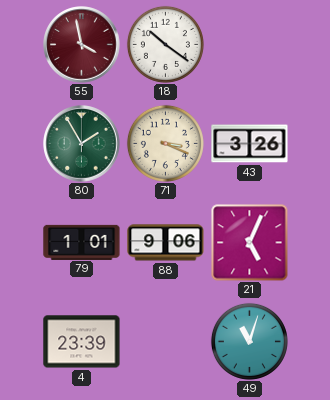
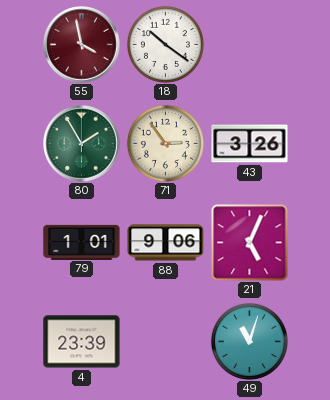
71: 3:19 -> 2:54 (165, 143)
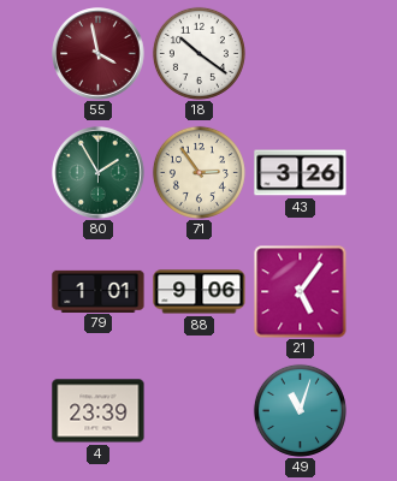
21: 5:04 -> 5:06 (301, 292)
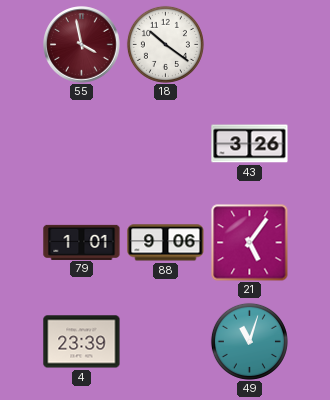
80: 1:55 -> none (99, 173)
71: 2:54 -> none (198, 172)
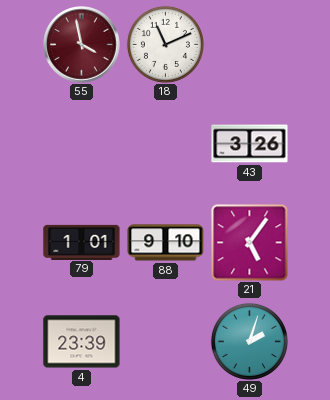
18: 10:21 -> 11:11 (165, 44)
88: 9:06 -> 9:10 (166, 243)
49: 11:03 -> 2:03 (249, 341)
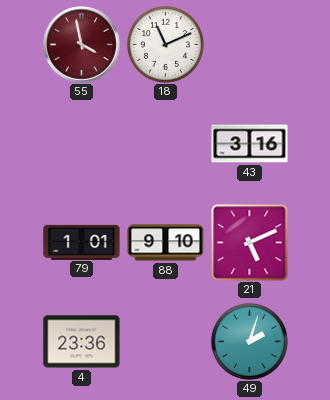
43: 3:26 -> 3:16 (250, 144)
21: 5:06 -> 5:11 (250, 243)
4: 23:39 -> 23:36 (82, 342)
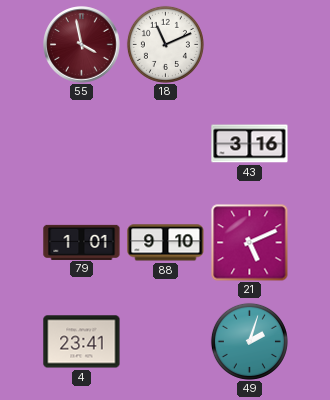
4: 23:36 -> 23:41 (82, 342)
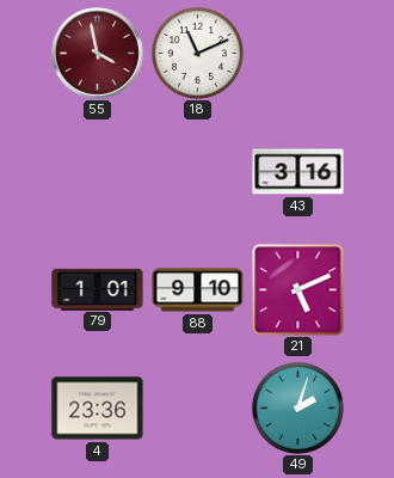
4: 23:41 -> 23:36 (98, 409)
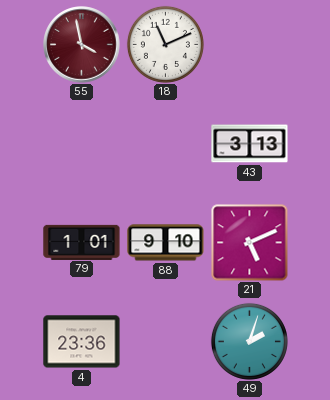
43: 3:16 -> 3:13 (250, 144)
